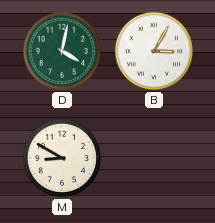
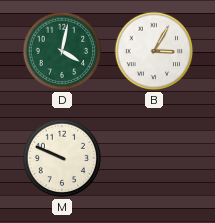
M: 8:50 -> 9:49 (62, 158)
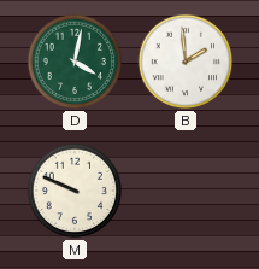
B: 3:05 -> 1:59 (186, 62)
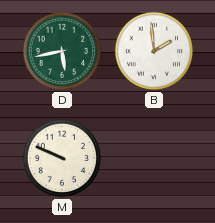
D: 4:02 -> 5:43 (62, 51)
